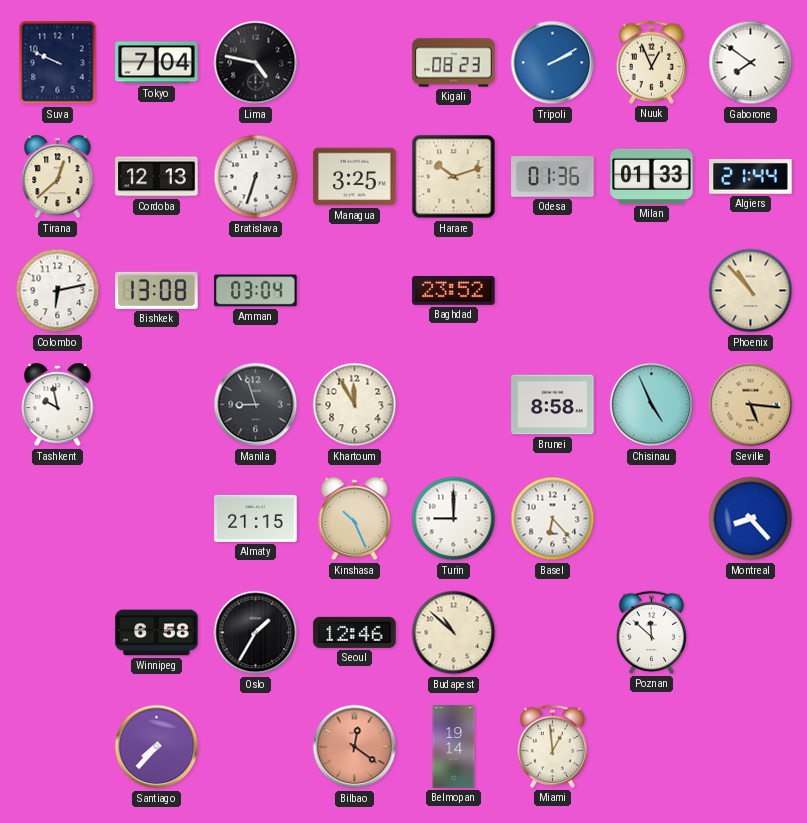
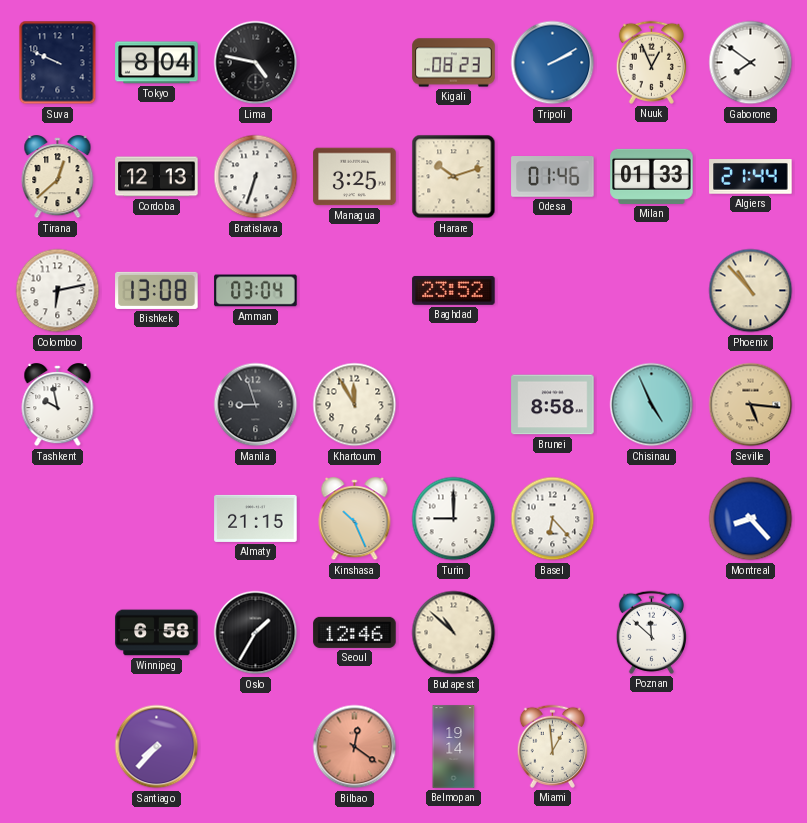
Tokyo: 7:04 -> 8:04 (157, 63)
Odesa: 01:36 -> 01:46 (553, 177)
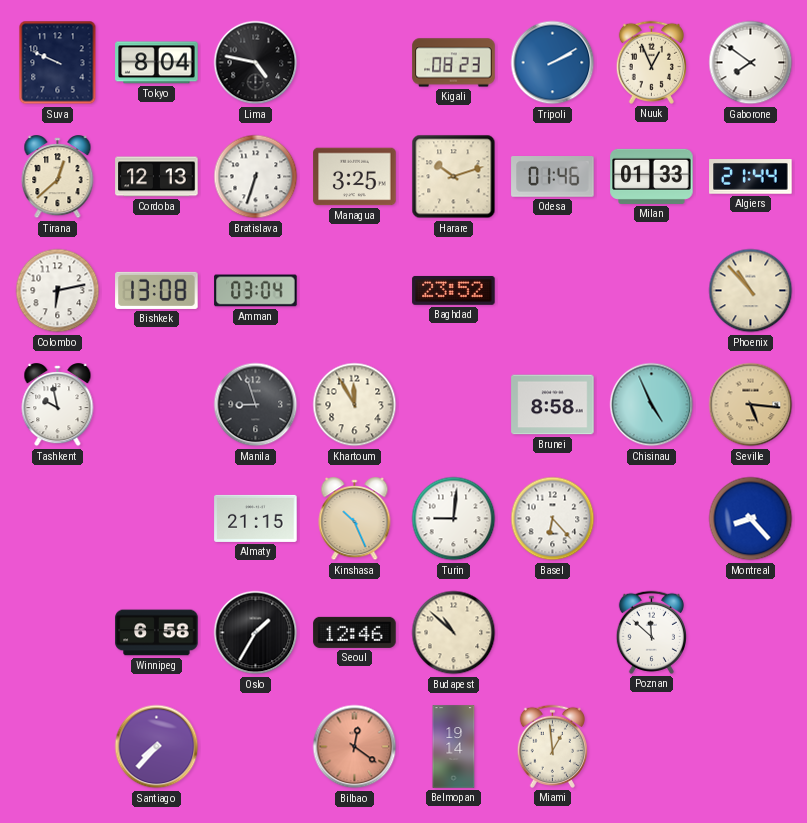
Turin: 9:00 -> 9:01 (454, 519)
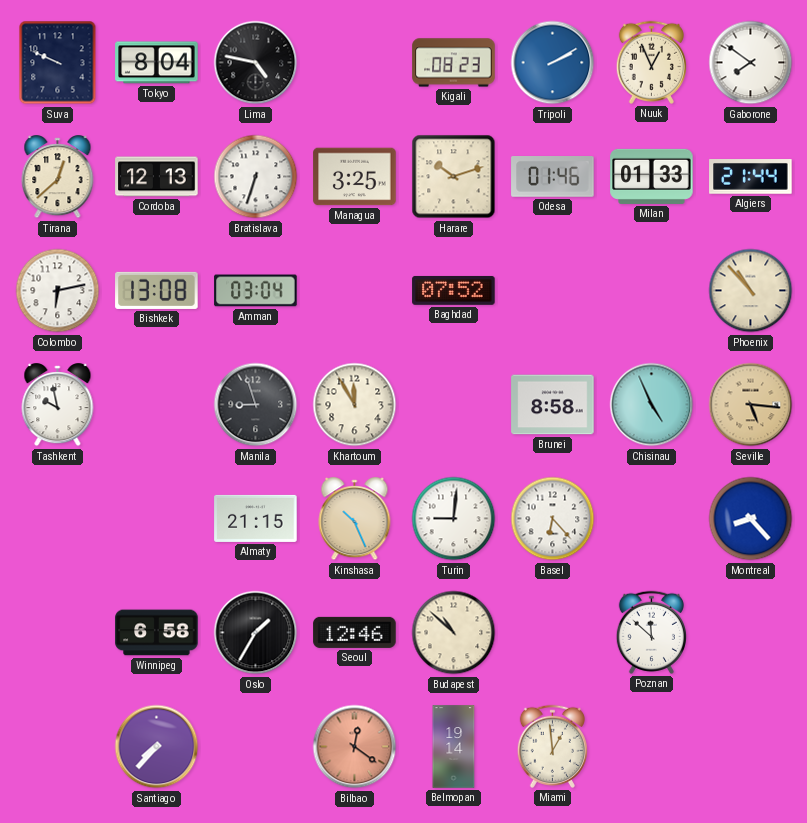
Baghdad: 23:52 -> 07:52 (454, 290)
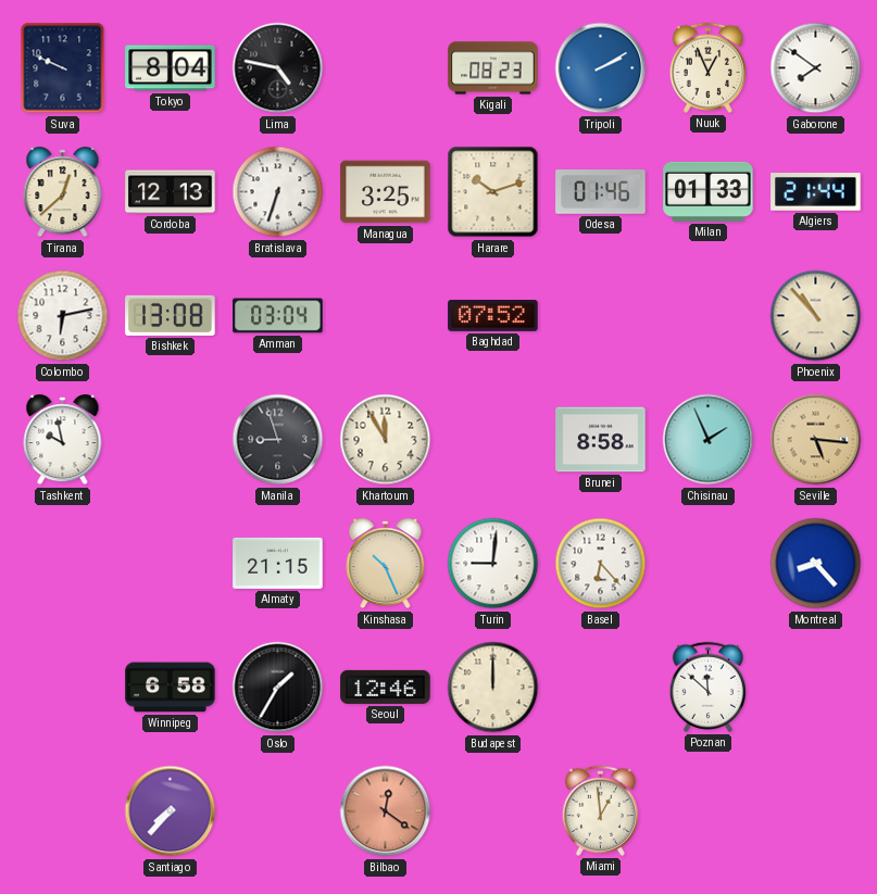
Chisinau: 4:56 -> 1:56 (709, 440)
Budapest: 10:52 -> 12:00 (493, 688)
Belmopan: 19:14 -> none (454, 747)
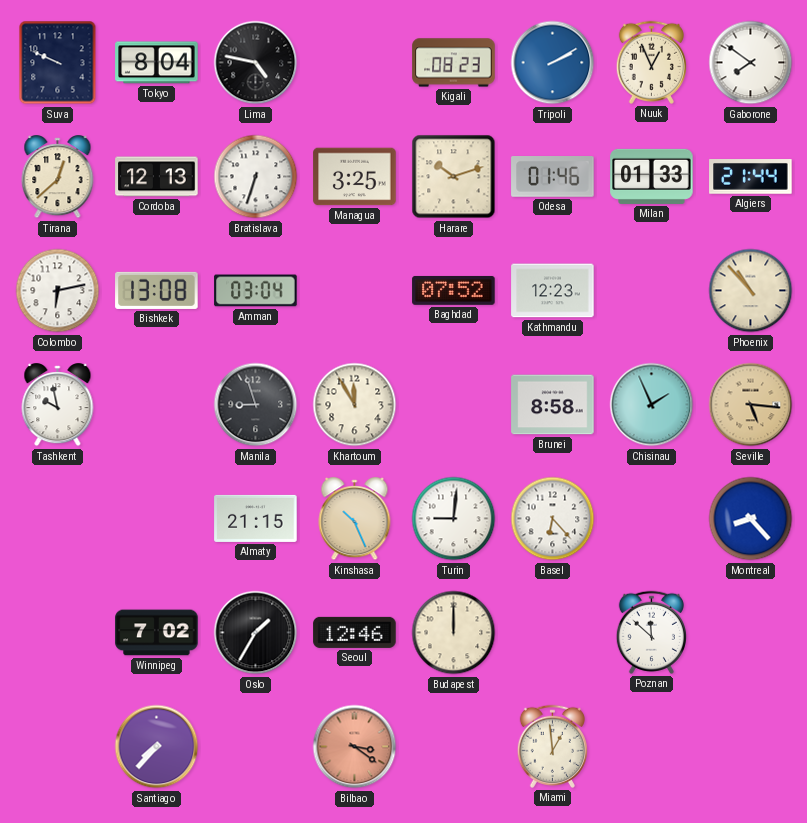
Kathmandu: none -> 12:23 (553, 291)
Winnipeg: 6:58 -> 7:02 (157, 633)
Bilbao: 12:21 -> 3:21 (355, 747)
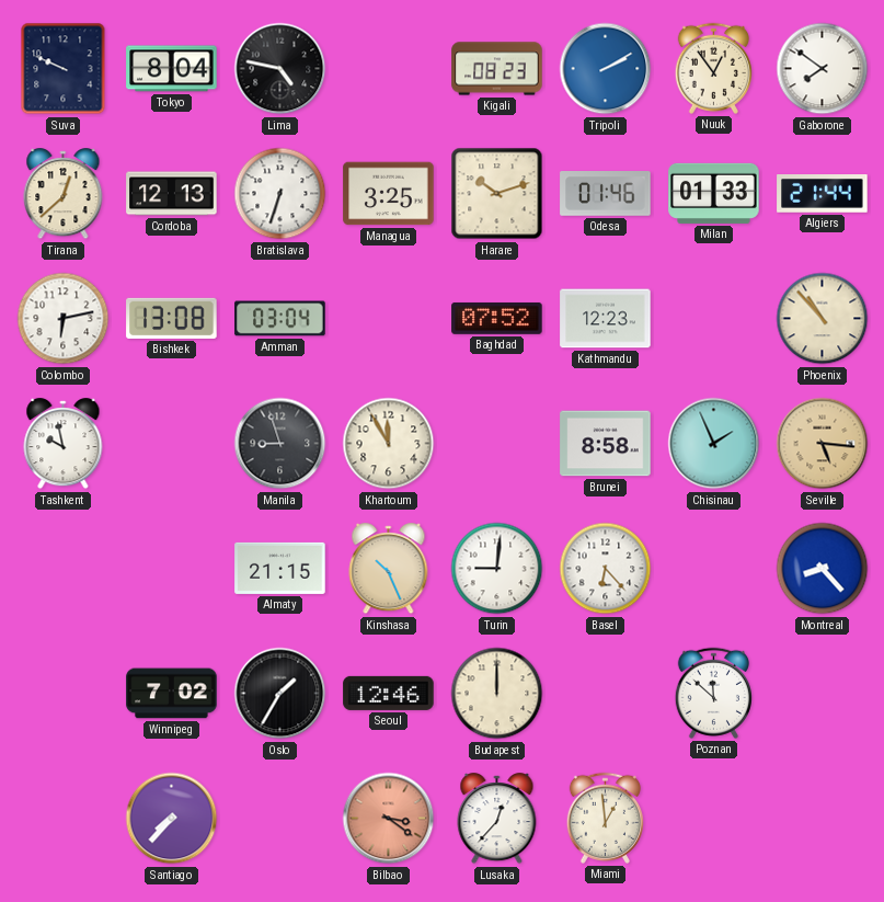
Nuuk: 12:56 -> 12:54 (713, 68)
Lusaka: none -> 12:37 (497, 819)
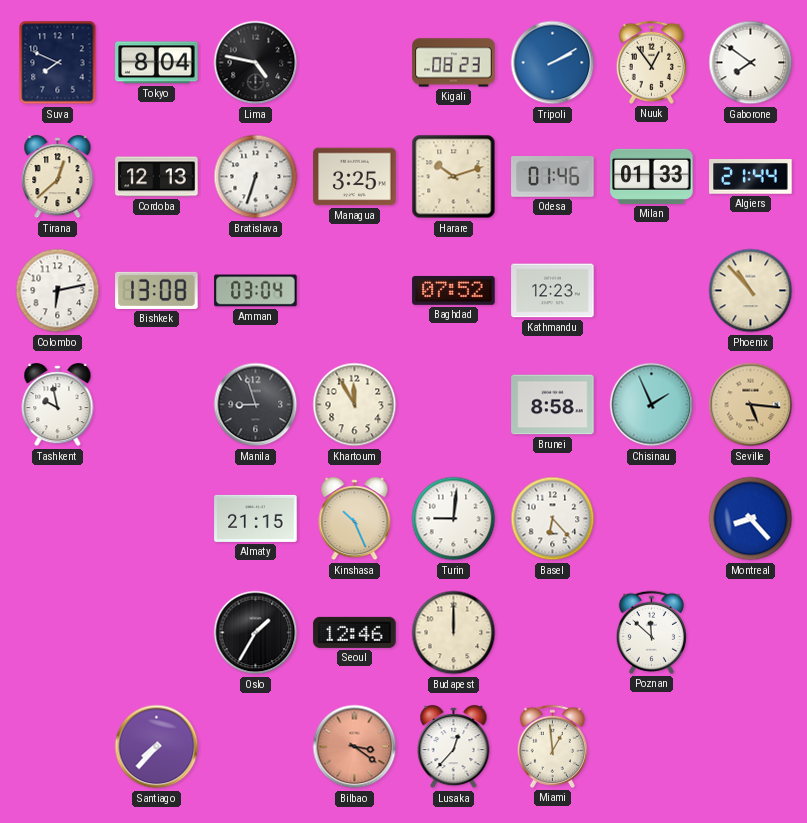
Suva: 9:49 -> 7:49 (58, 63)
Winnipeg: 7:02 -> none (172, 694)
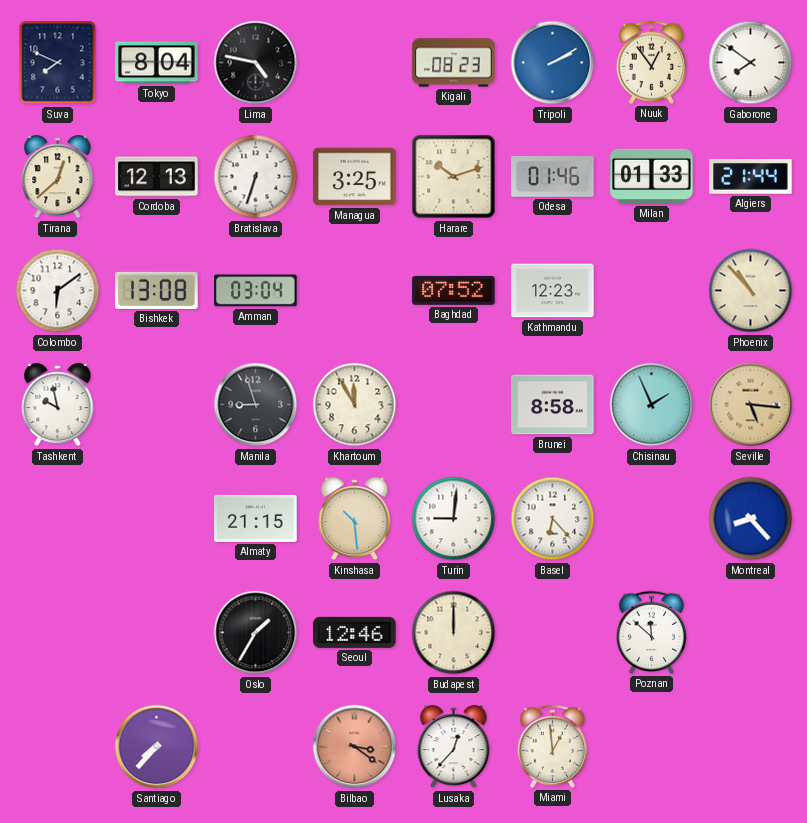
Colombo: 6:13 -> 6:09 (58, 291)
Kinshasa: 10:26 -> 10:29 (355, 519)
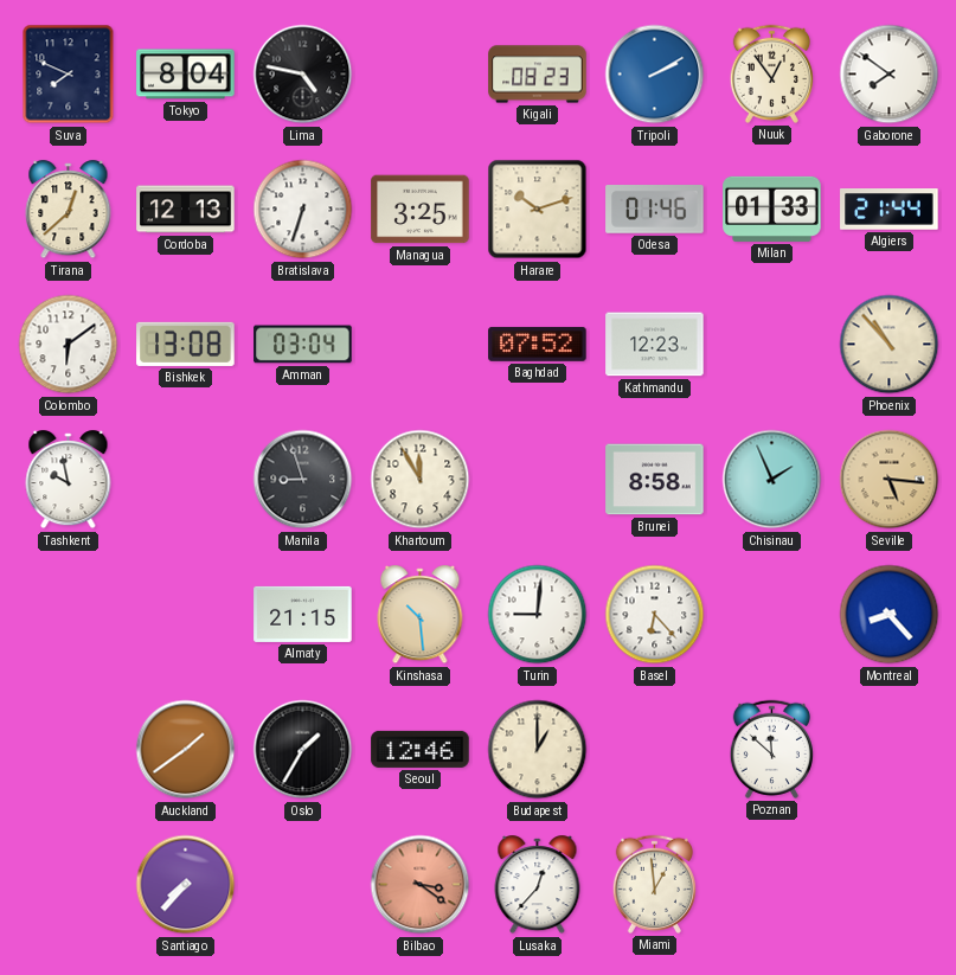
Auckland: none -> 1:39 (186, 750)
Budapest: 12:00 -> 1:00 (538, 750)
